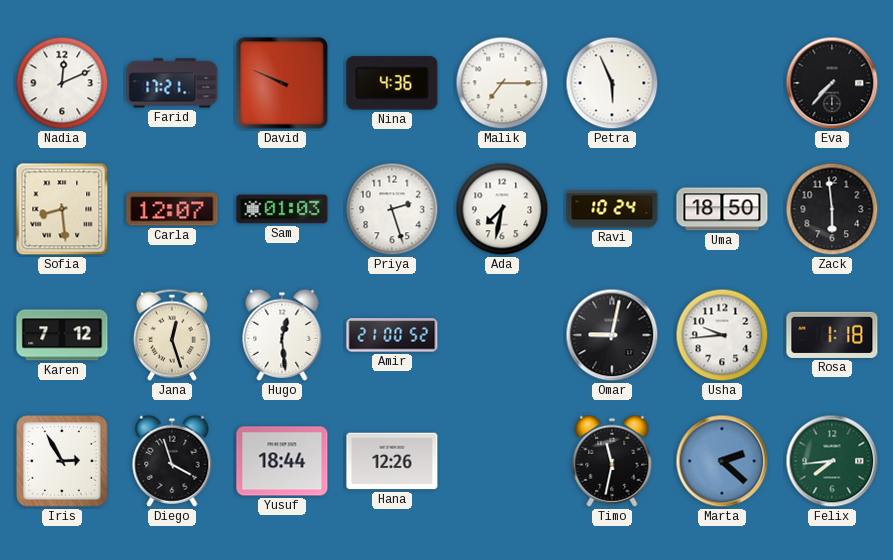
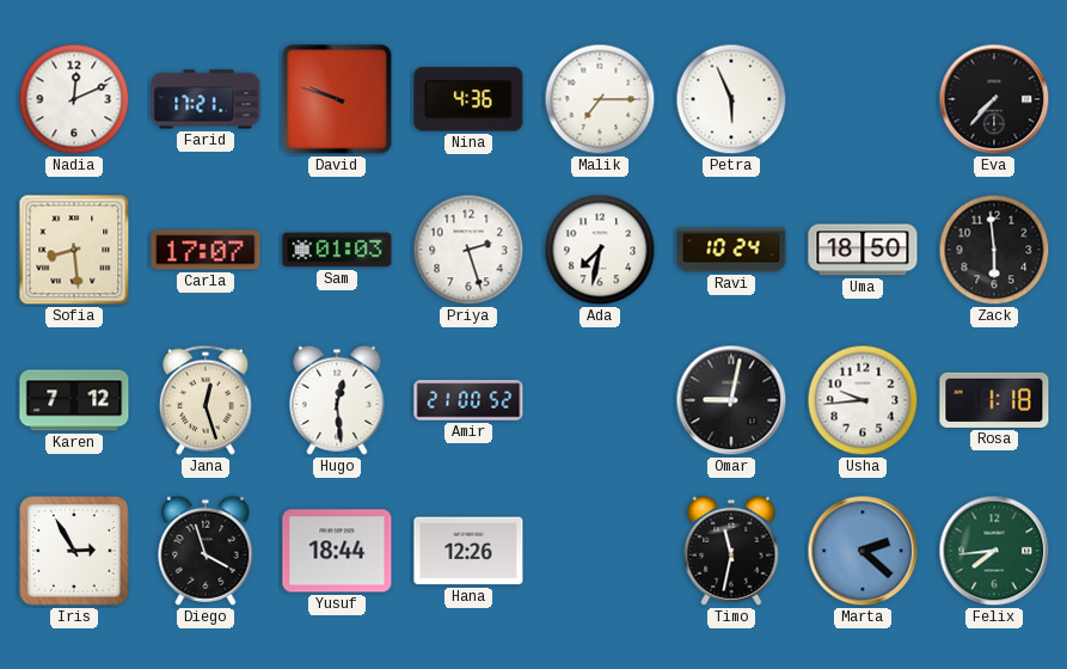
David: 9:49 -> 9:48 (337, 99)
Carla: 12:07 -> 17:07 (206, 250)
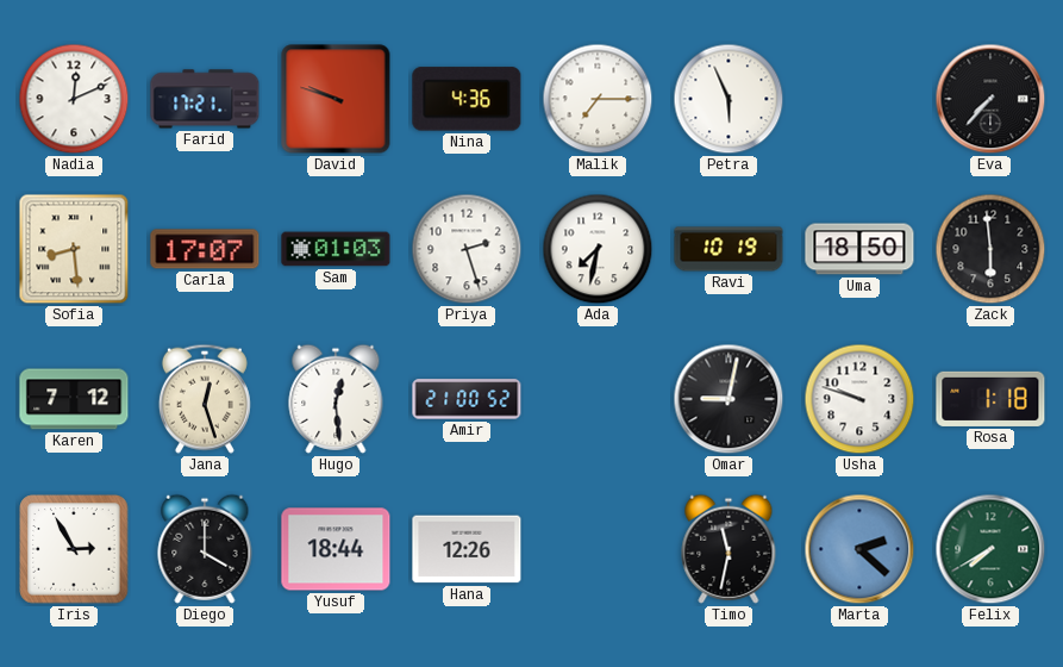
Ravi: 10:24 -> 10:19 (729, 249)
Usha: 9:44 -> 9:48 (859, 399)
Diego: 3:57 -> 4:00 (205, 549)
Felix: 7:44 -> 7:40 (990, 549)
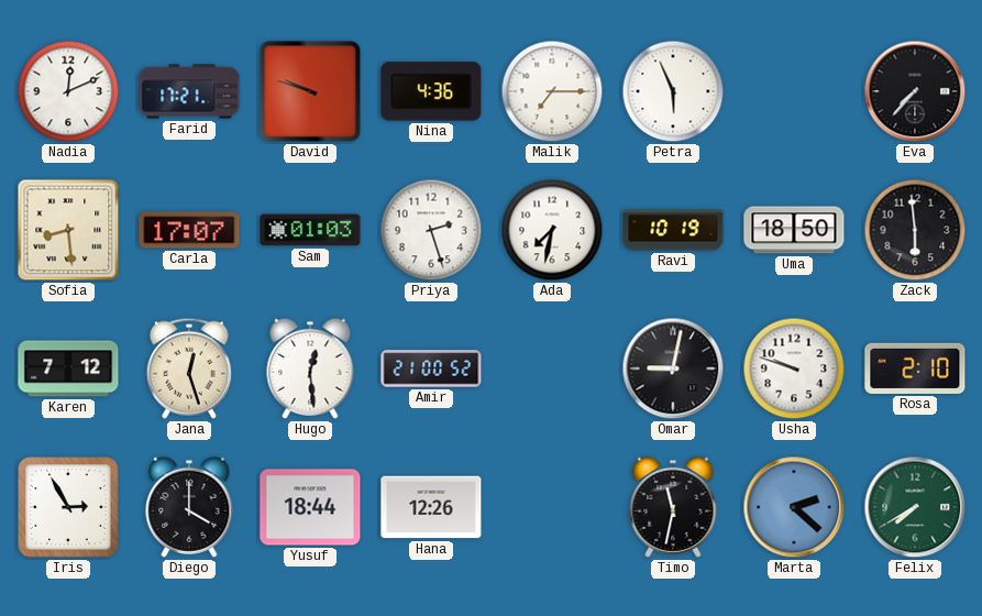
Rosa: 1:18 -> 2:10 (915, 369)
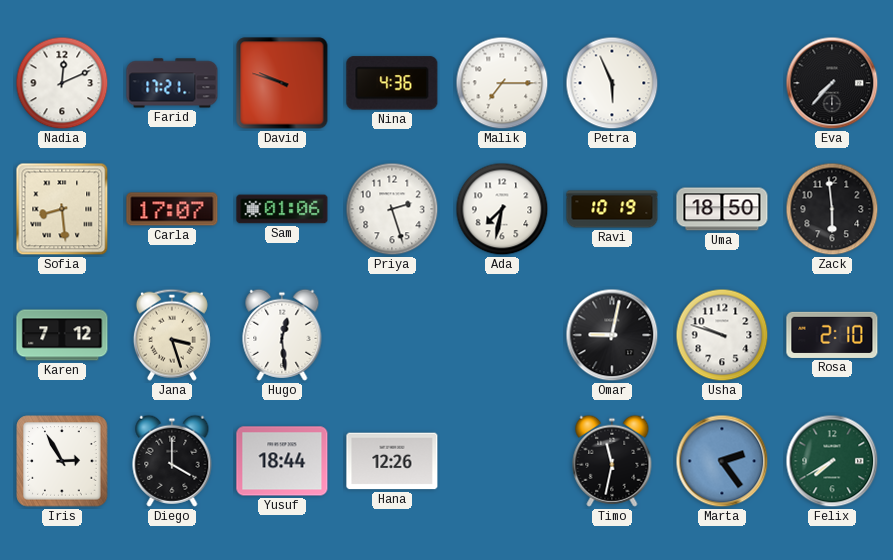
Sam: 01:03 -> 01:06 (282, 209)
Jana: 12:27 -> 3:27 (172, 335)
Amir: 21:00 -> none (431, 369)
Marta: 2:22 -> 2:24 (722, 461)
